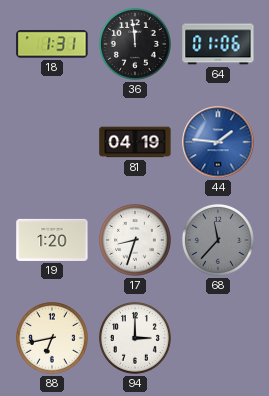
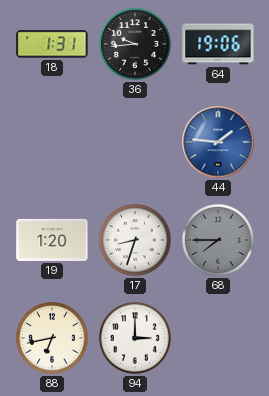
36: 11:59 -> 9:44 (135, 44)
64: 01:06 -> 19:06 (218, 44)
81: 04:19 -> none (135, 142)
68: 11:37 -> 7:45 (218, 240)
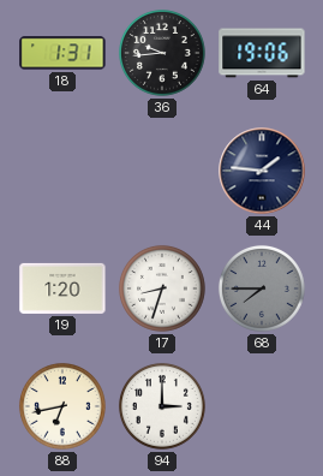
44 dial: blue -> navy (262, 171)
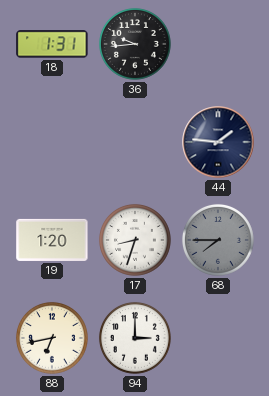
64: 19:06 -> none (262, 53)
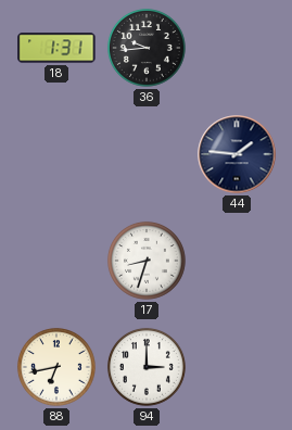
19: 1:20 -> none (52, 240)
68: 7:45 -> none (218, 240)
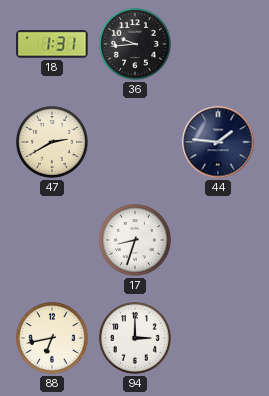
47: none -> 2:40 (52, 142)
